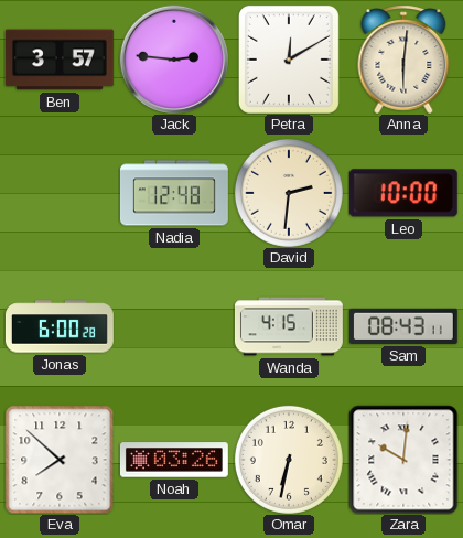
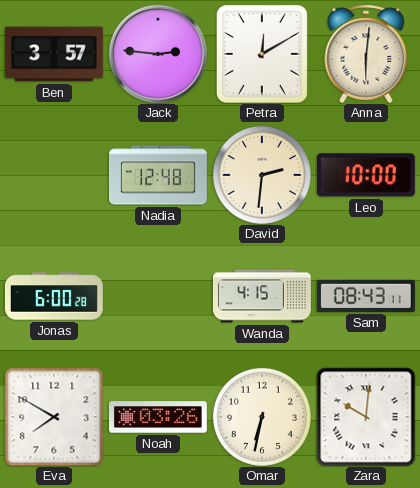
Eva: 7:52 -> 7:50 (54, 417)
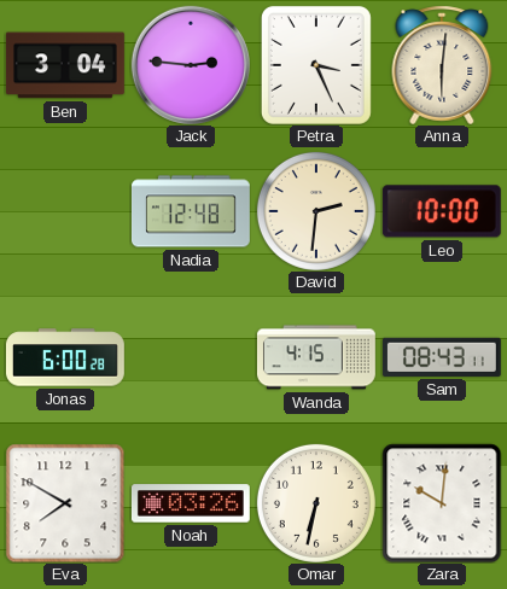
Ben: 3:57 -> 3:04 (65, 65)
Petra: 12:10 -> 3:26 (316, 65)
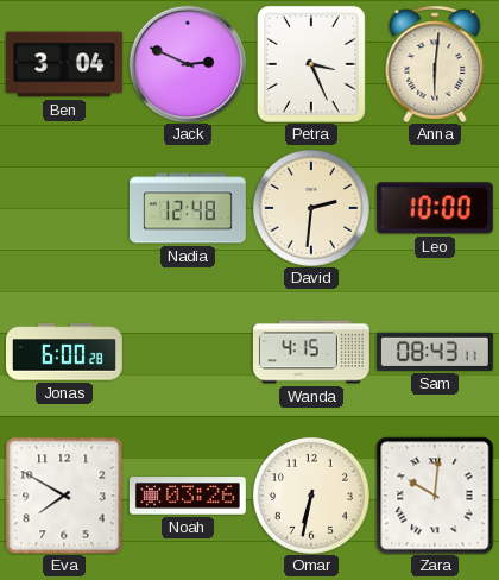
Jack: 2:46 -> 2:49 (188, 64)
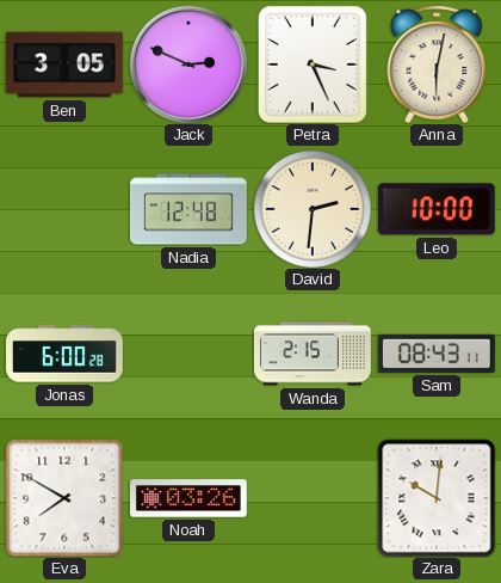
Ben: 3:04 -> 3:05 (64, 65)
Anna: 6:01 -> 6:02 (437, 65)
Wanda: 4:15 -> 2:15 (313, 354)
Omar: 6:32 -> none (311, 496)
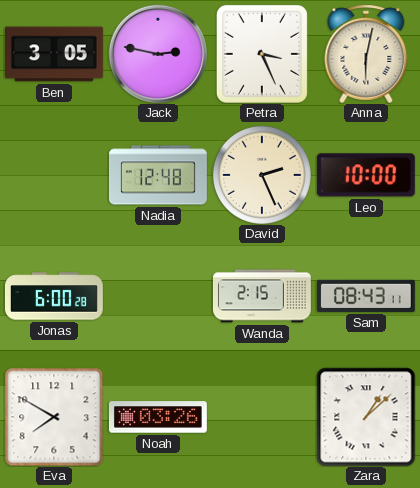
Jack: 2:49 -> 2:47 (158, 54)
David: 2:31 -> 2:26 (262, 175)
Zara: 10:01 -> 1:08 (366, 417)
